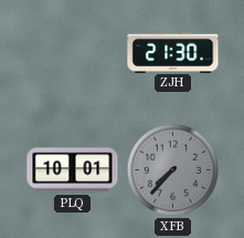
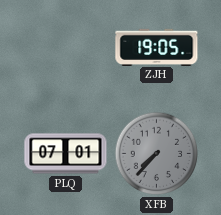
ZJH: 21:30 -> 19:05 (157, 47)
PLQ: 10:01 -> 07:01 (66, 154)
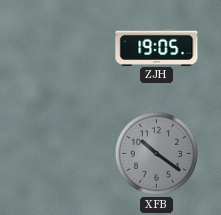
PLQ: 07:01 -> none (66, 154)
XFB: 7:37 -> 10:21 (157, 154)
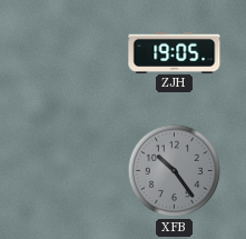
XFB: 10:21 -> 10:24 (175, 171)
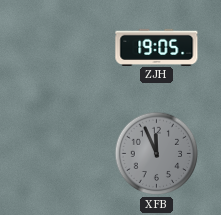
XFB: 10:24 -> 11:56 (157, 154)
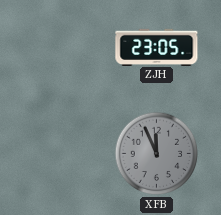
ZJH: 19:05 -> 23:05 (157, 47)
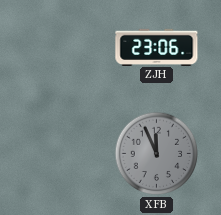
ZJH: 23:05 -> 23:06 (157, 47)
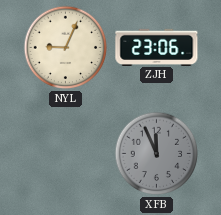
NYL: none -> 9:04 (66, 48)
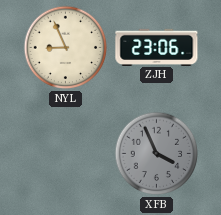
NYL: 9:04 -> 8:56 (66, 48)
XFB: 11:56 -> 3:56 (157, 154)
